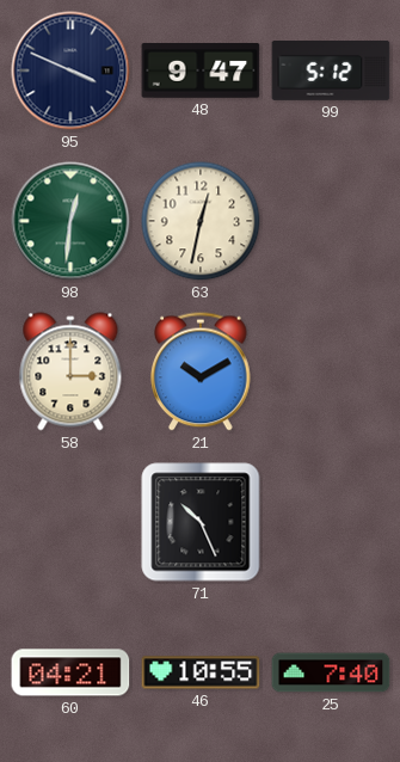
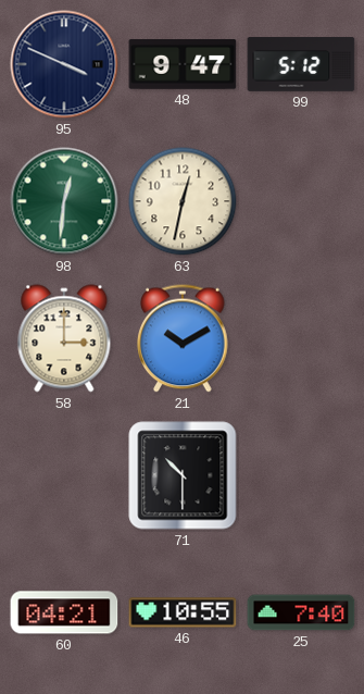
71: 10:26 -> 10:30 (183, 475)
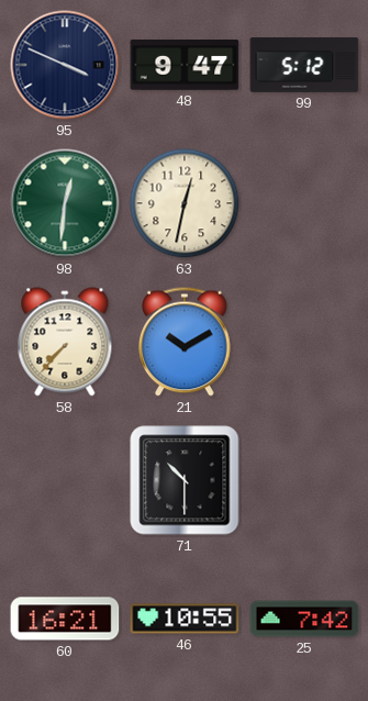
58: 3:00 -> 7:37 (65, 342)
60: 04:21 -> 16:21 (65, 619)
25: 7:40 -> 7:42 (304, 619)
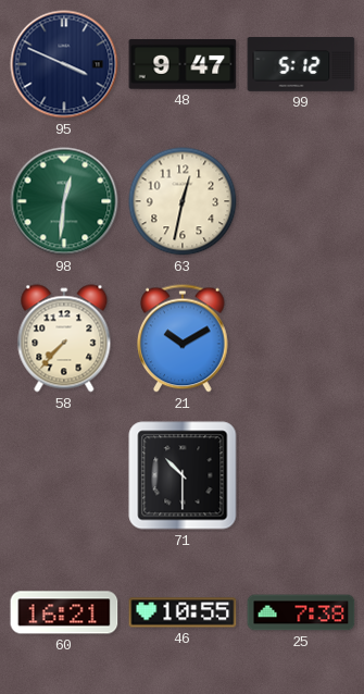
25: 7:42 -> 7:38 (301, 612)
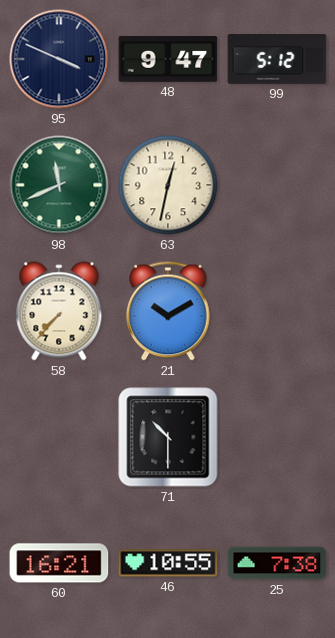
98: 12:31 -> 11:41 (59, 185)
